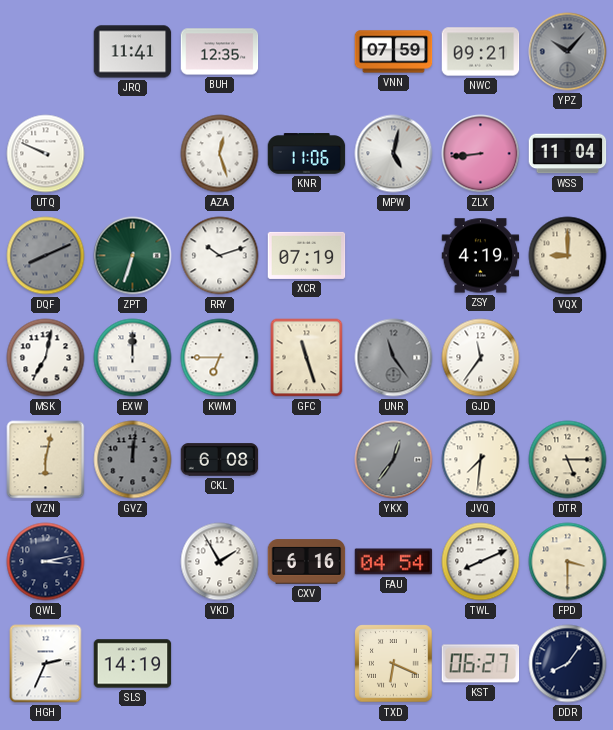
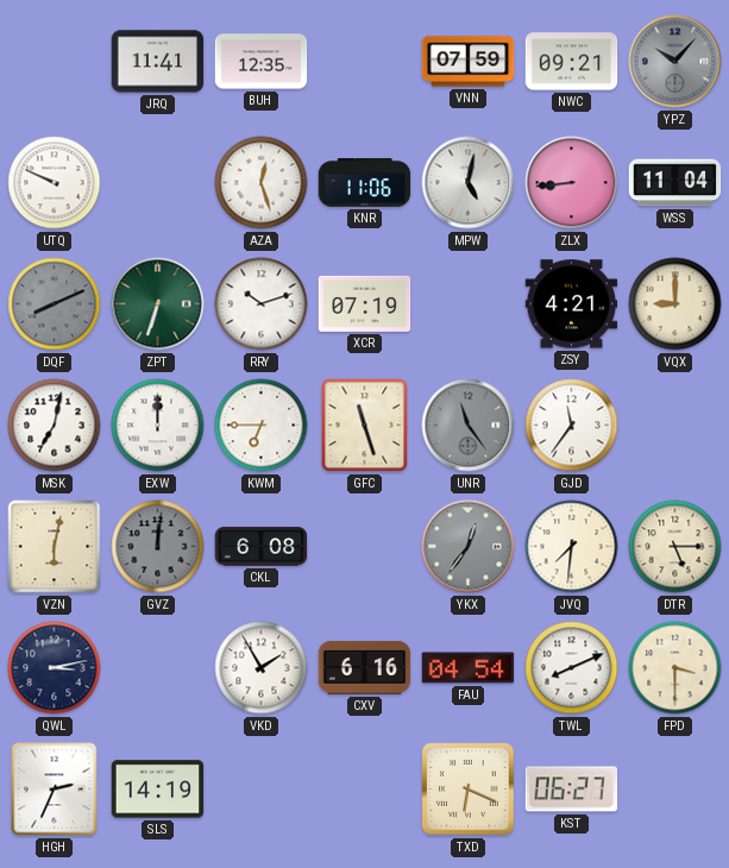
ZSY: 4:19 -> 4:21 (572, 304)
DDR: 8:06 -> none (568, 664)
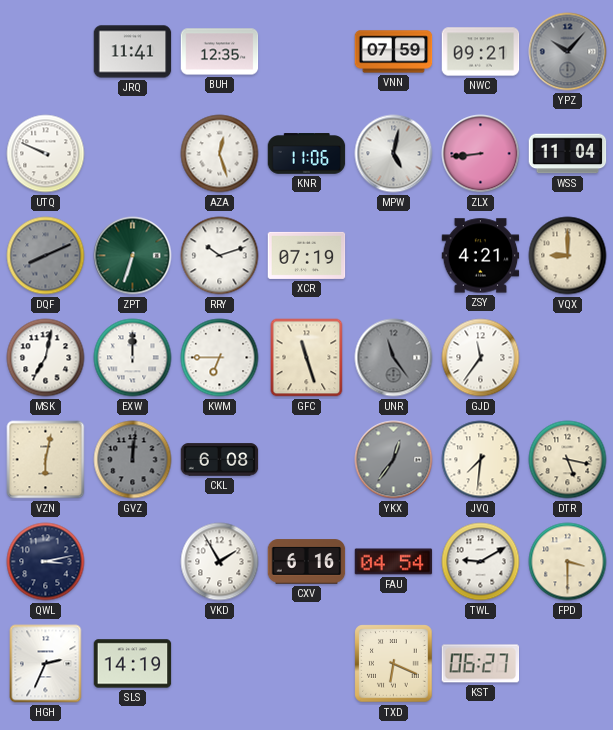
DTR: 5:15 -> 5:17 (568, 460)
TWL: 8:11 -> 9:10 (481, 562)
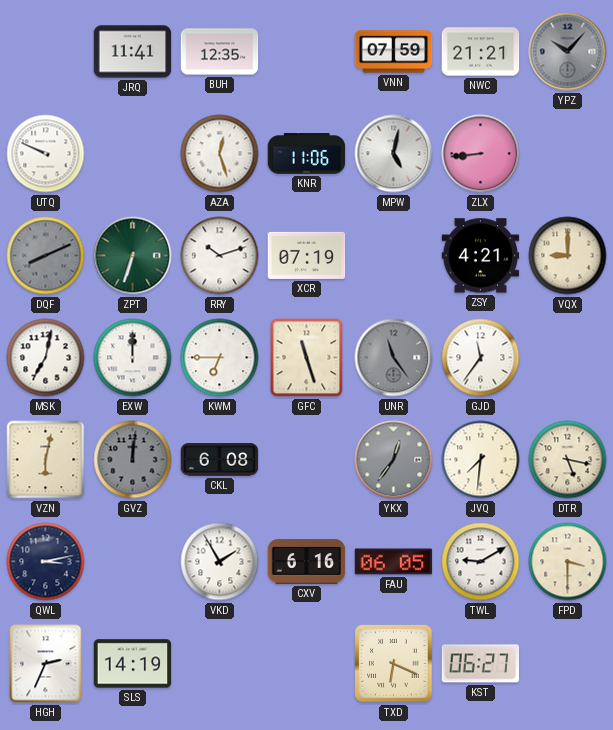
NWC: 09:21 -> 21:21 (481, 52)
WSS: 11:04 -> none (568, 154)
FAU: 04:54 -> 06:05 (394, 562)
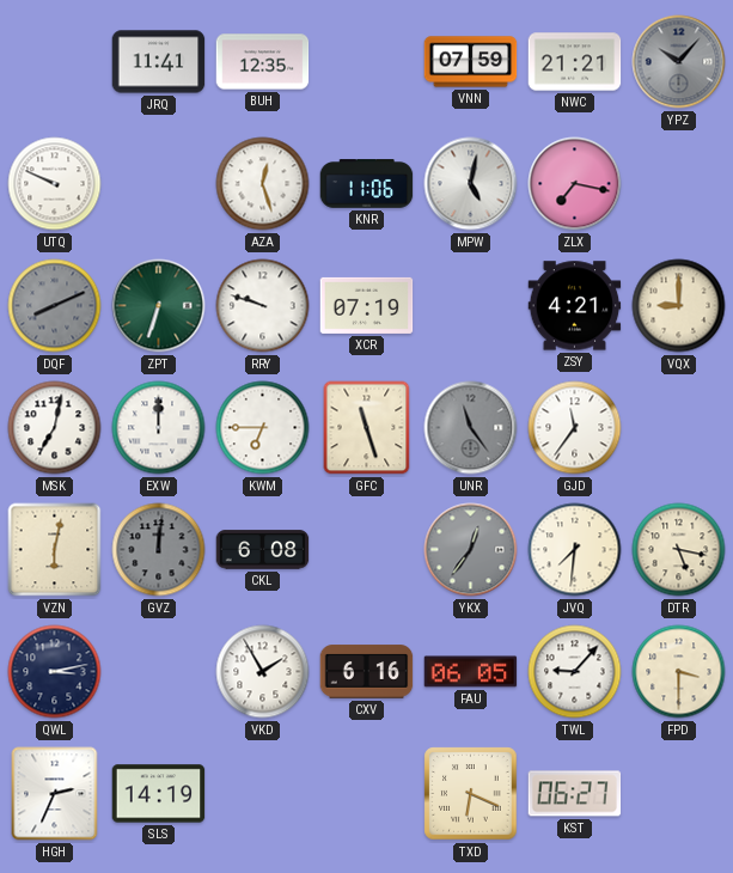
ZLX: 8:44 -> 7:17 (575, 184)
RRY: 10:12 -> 9:48 (263, 306)
TWL: 9:10 -> 9:07 (575, 672)
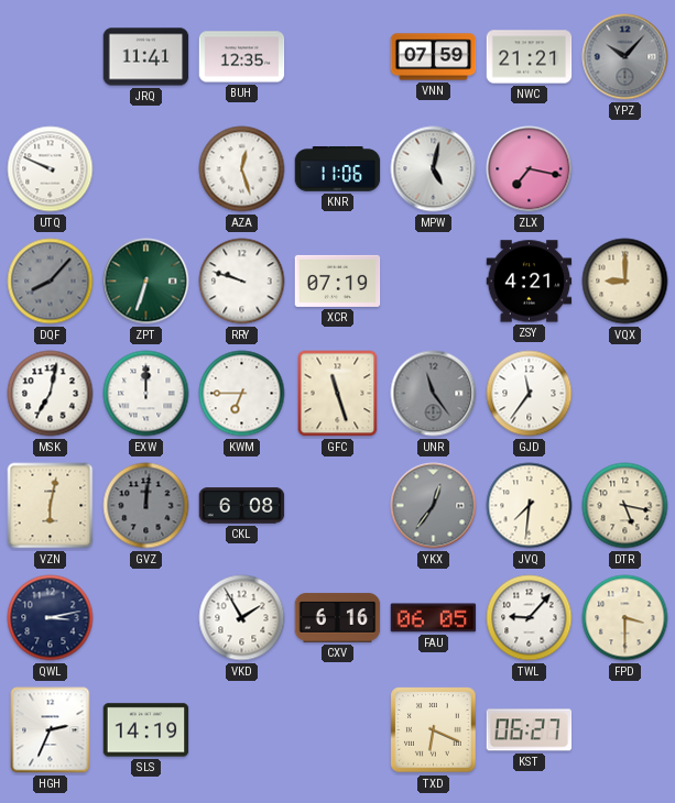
DQF: 8:11 -> 8:07 (51, 282)
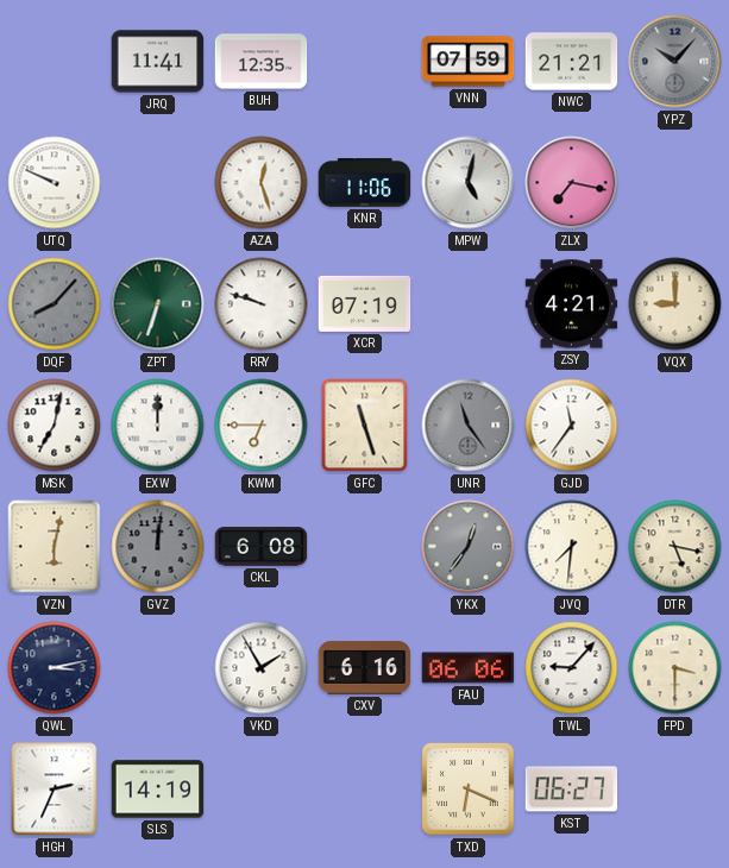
FAU: 06:05 -> 06:06 (469, 668)
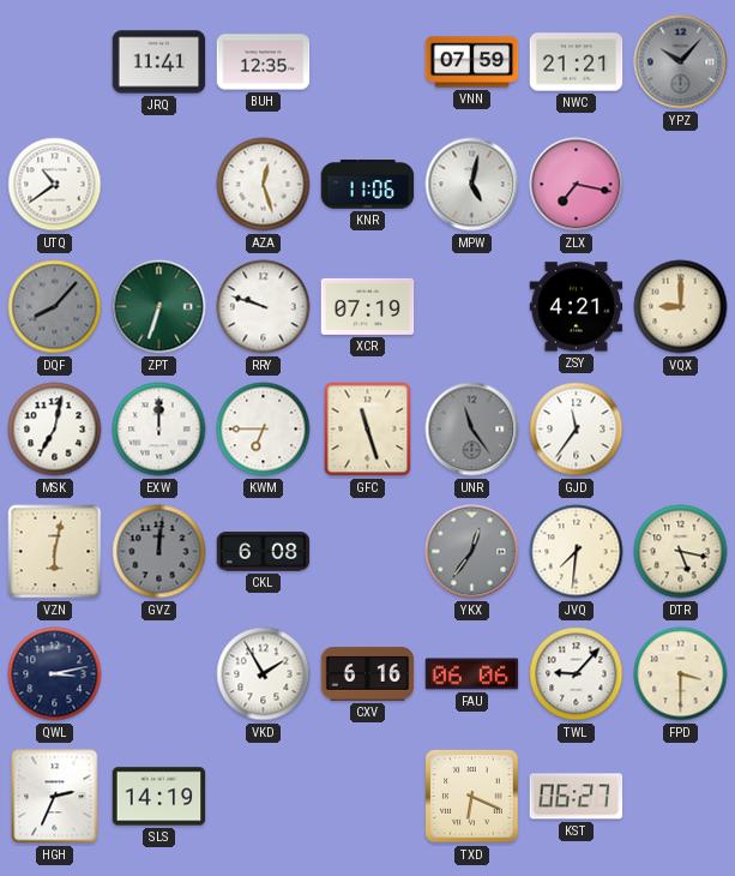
UTQ: 9:49 -> 10:39 (55, 185)
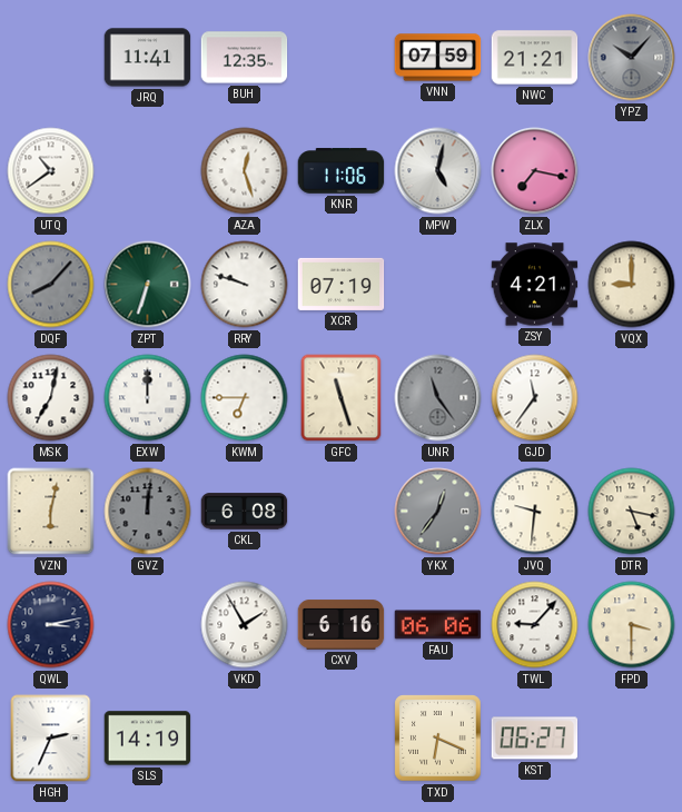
JVQ: 7:31 -> 9:31 (535, 512)
